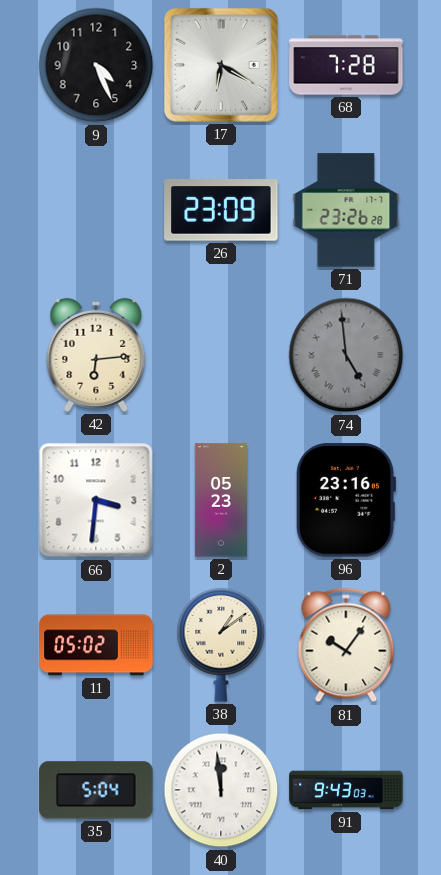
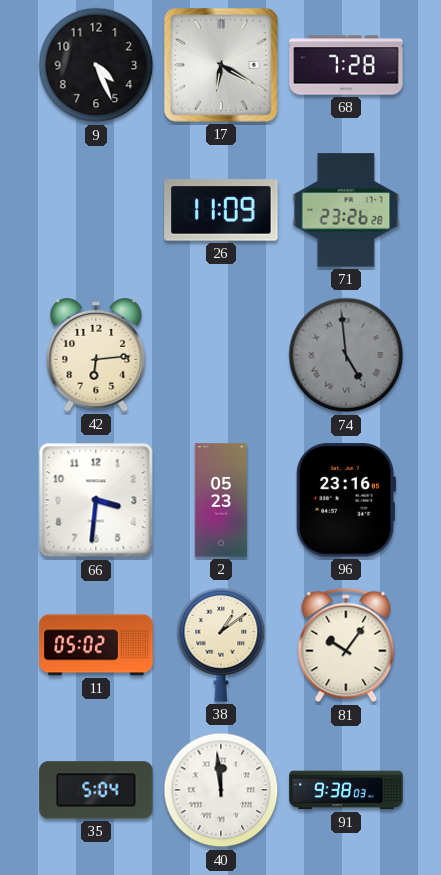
26: 23:09 -> 11:09 (221, 210)
91: 9:43 -> 9:38 (346, 790)
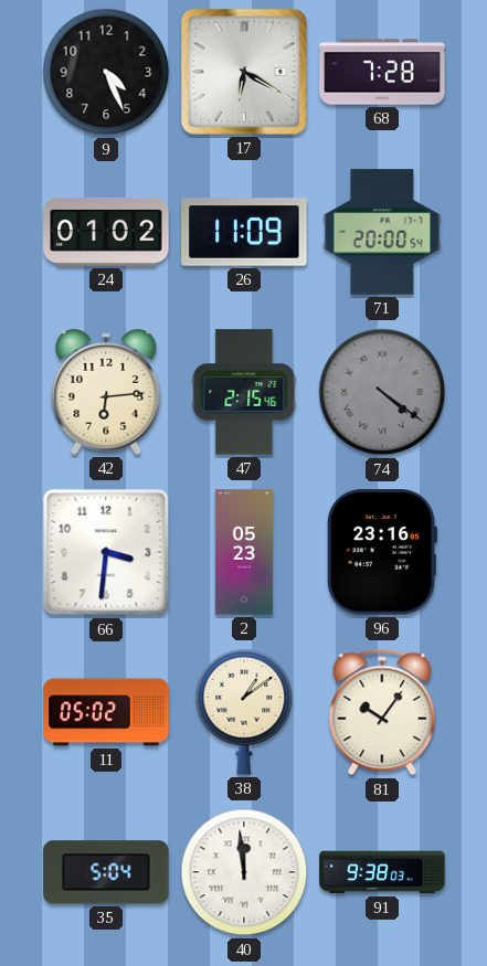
24: none -> 01:02 (106, 232)
71: 23:26 -> 20:00 (382, 232)
47: none -> 2:15 (244, 392)
74: 4:59 -> 4:21 (382, 392)
